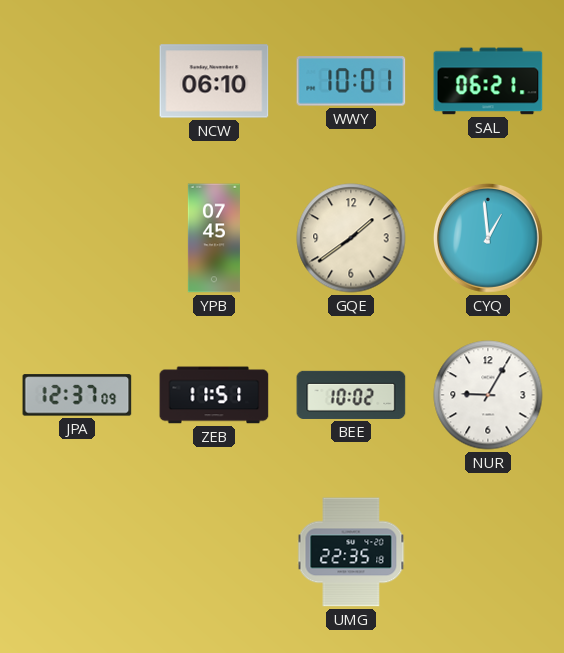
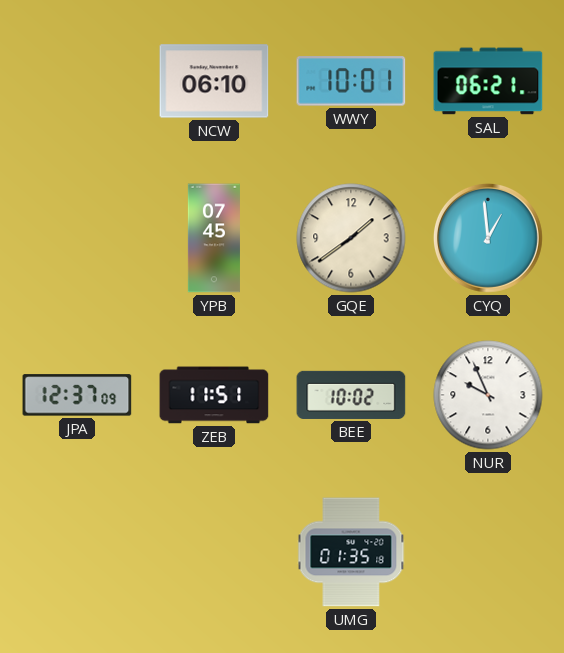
NUR: 9:05 -> 9:56 (488, 395)
UMG: 22:35 -> 01:35 (351, 552)
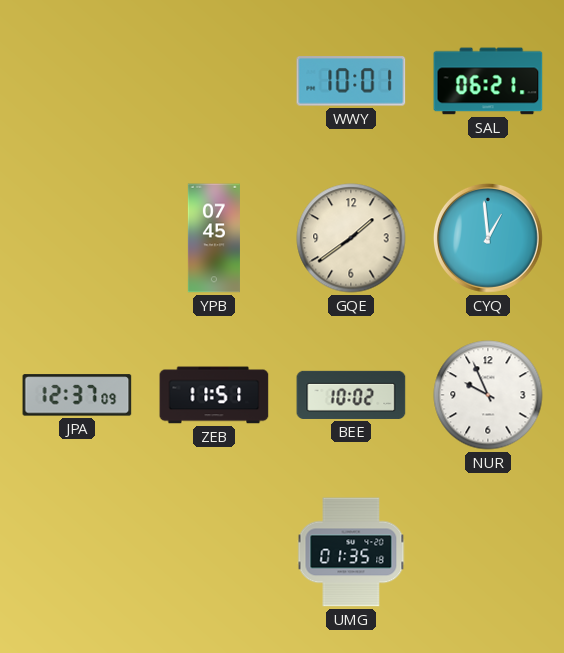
NCW: 06:10 -> none (214, 81)
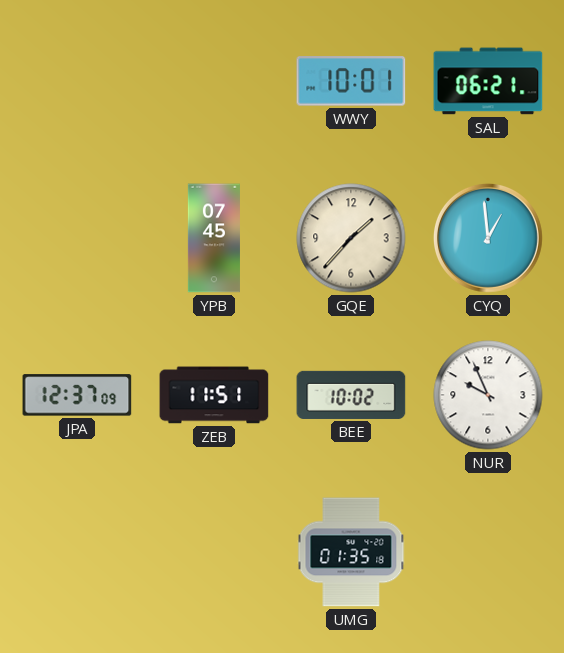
GQE: 1:39 -> 1:37 (351, 238)
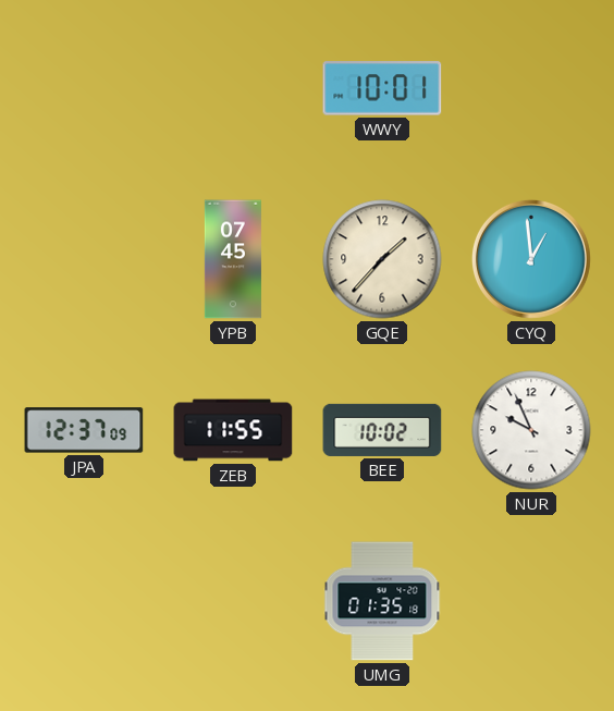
SAL: 06:21 -> none (488, 81)
ZEB: 11:51 -> 11:55 (233, 430)
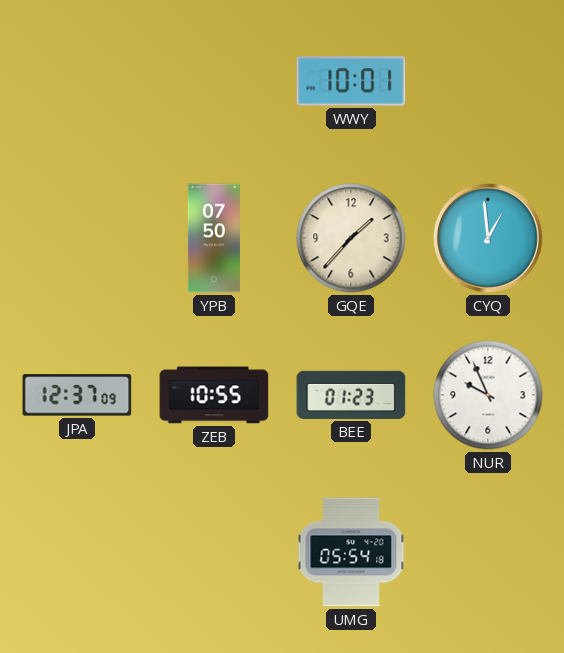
YPB: 07:45 -> 07:50 (214, 238)
ZEB: 11:55 -> 10:55 (214, 395)
BEE: 10:02 -> 01:23 (351, 395)
UMG: 01:35 -> 05:54 (351, 552)
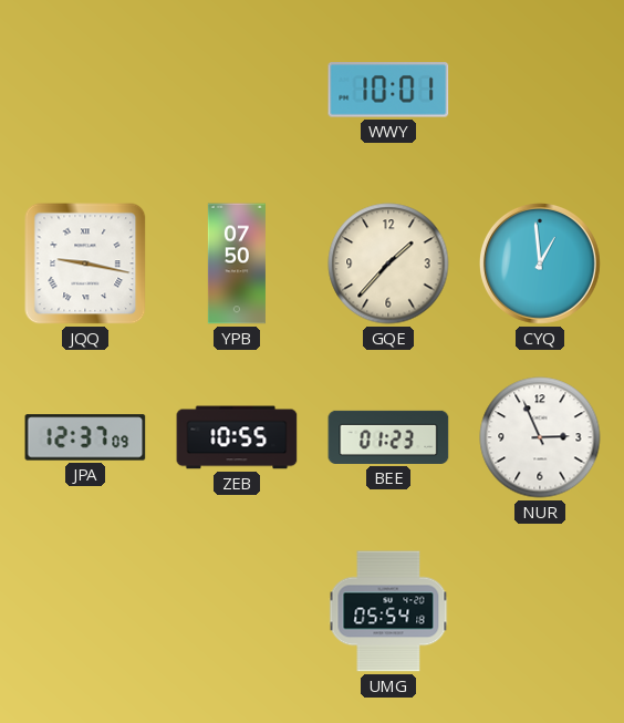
JQQ: none -> 9:17 (85, 264)
NUR: 9:56 -> 2:56 (540, 437)
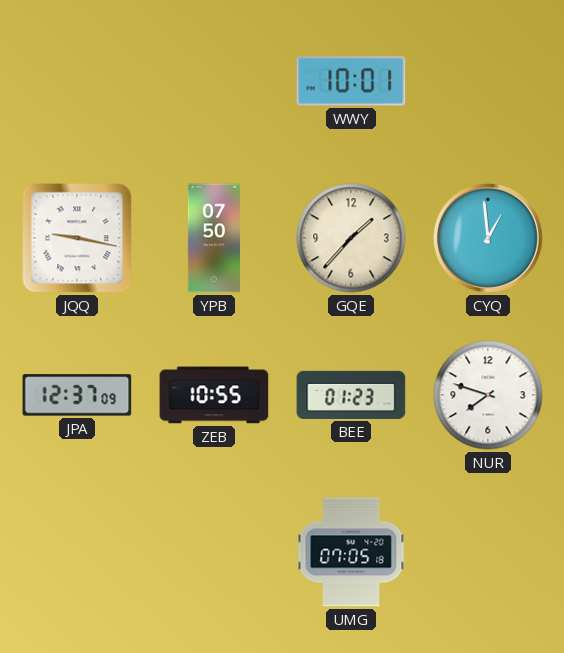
NUR: 2:56 -> 7:48 (488, 395)
UMG: 05:54 -> 07:05 (351, 552)
